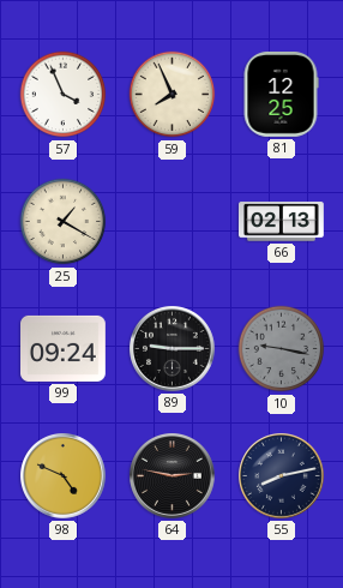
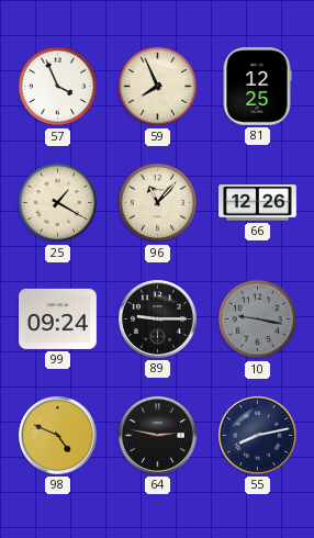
96: none -> 11:07 (158, 203)
66: 02:13 -> 12:26 (258, 203)
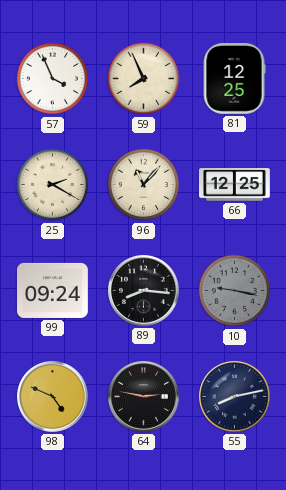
25: 1:20 -> 2:20 (53, 185)
66: 12:26 -> 12:25 (235, 185)
89: 9:15 -> 8:16 (144, 291)
